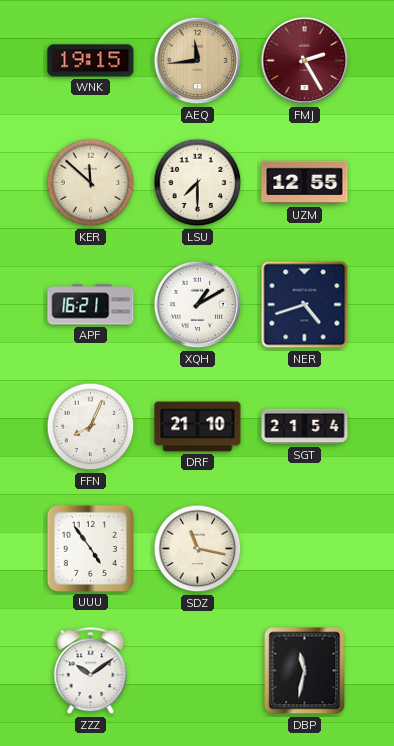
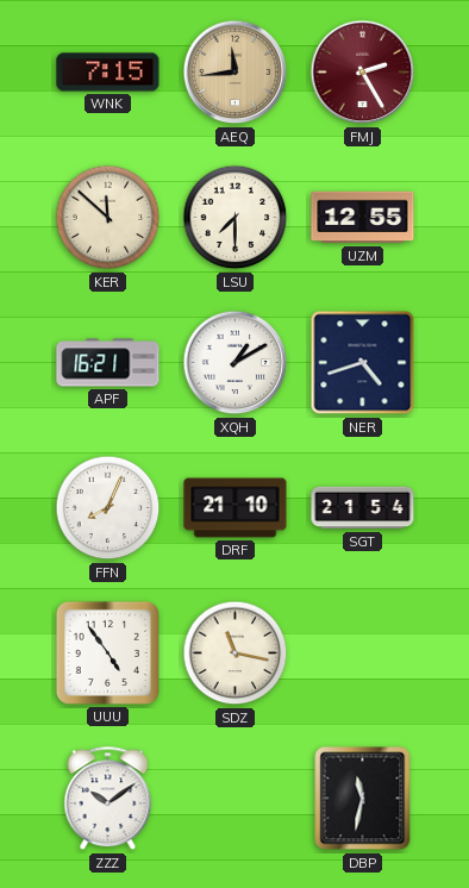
WNK: 19:15 -> 7:15 (108, 73)
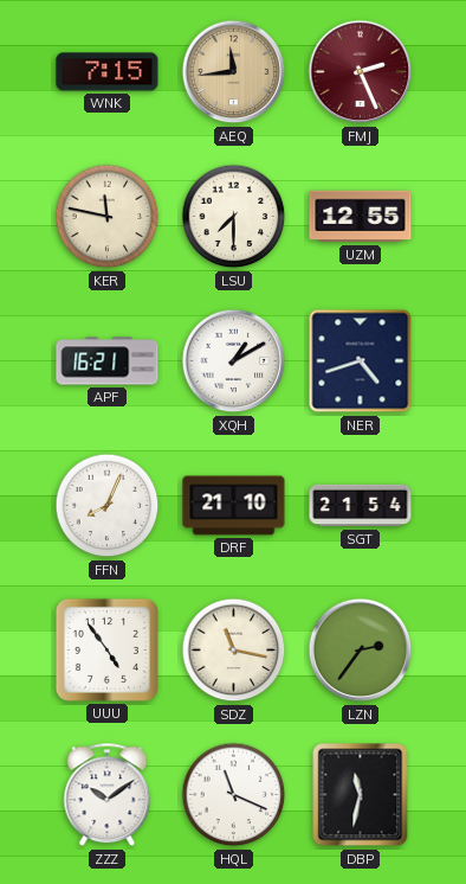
FMJ: 2:25 -> 2:26 (361, 72)
KER: 11:52 -> 11:47 (108, 217)
LZN: none -> 2:36 (361, 651)
HQL: none -> 11:19 (234, 795)
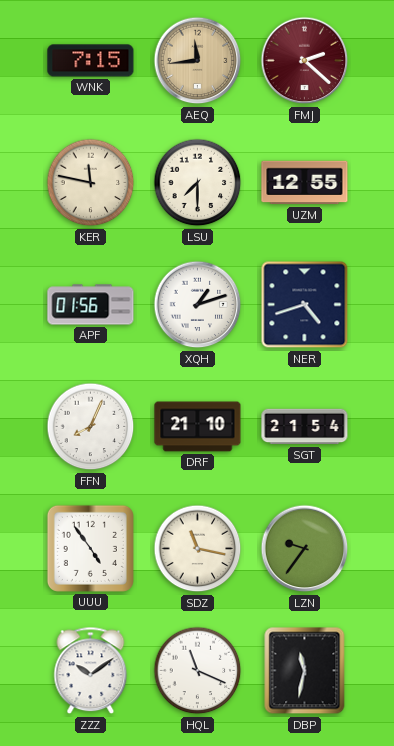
FMJ: 2:26 -> 2:22 (305, 61)
APF: 16:21 -> 01:56 (91, 305)
XQH: 1:10 -> 1:12 (198, 305)
LZN: 2:36 -> 9:36 (305, 549)
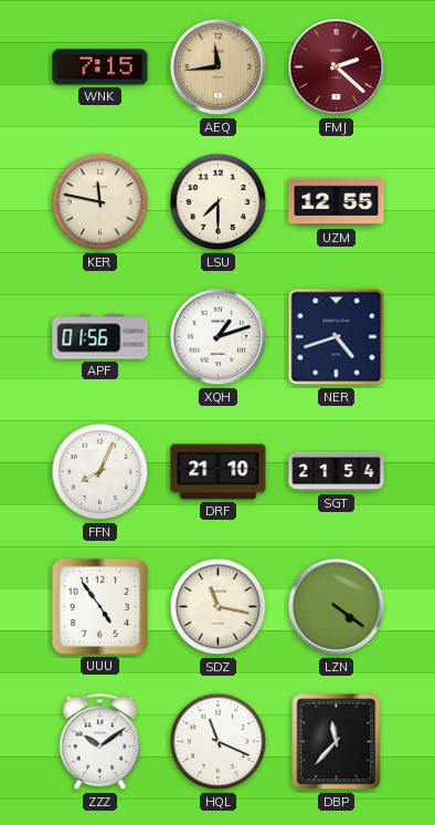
LZN: 9:36 -> 4:21 (337, 607)
DBP: 11:32 -> 11:37 (337, 742)
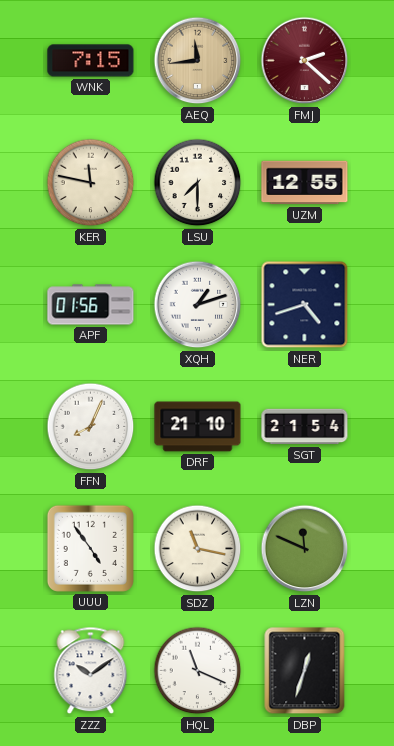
LZN: 4:21 -> 11:49 (305, 549)
DBP: 11:37 -> 12:33 (305, 671)
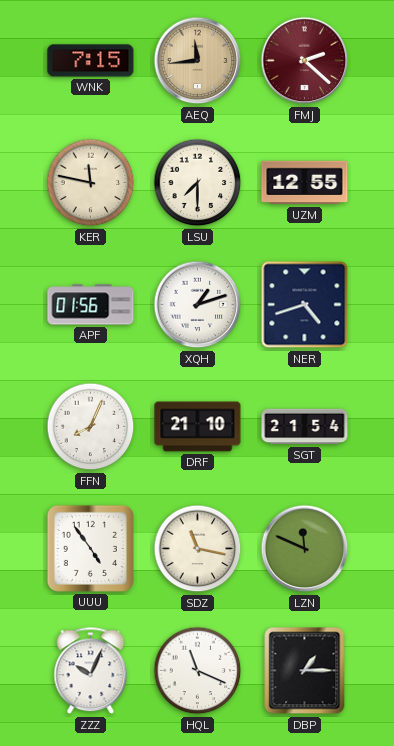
ZZZ: 10:09 -> 10:04 (91, 671)
DBP: 12:33 -> 1:15 (305, 671)
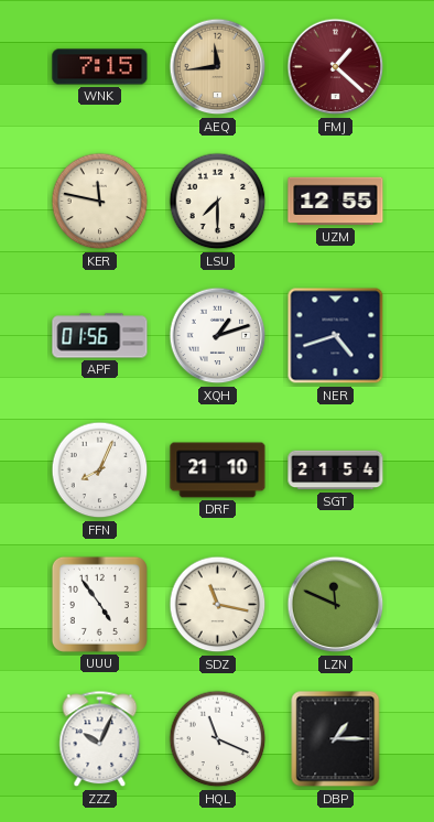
FMJ: 2:22 -> 1:22 (336, 67)
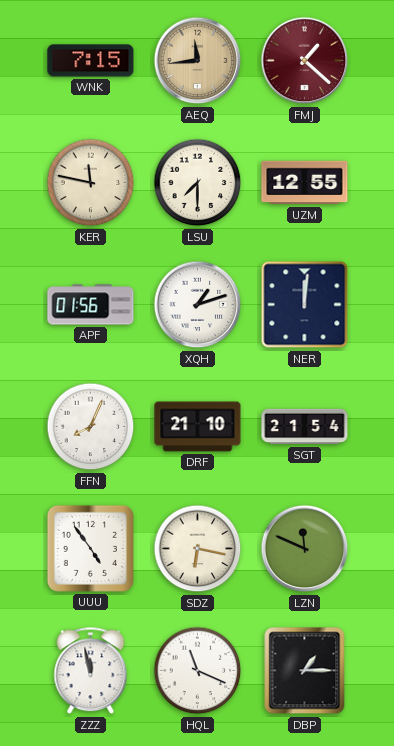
NER: 4:42 -> 12:01 (305, 305)
SDZ: 11:17 -> 6:17 (198, 549)
ZZZ: 10:04 -> 11:58 (91, 671)
